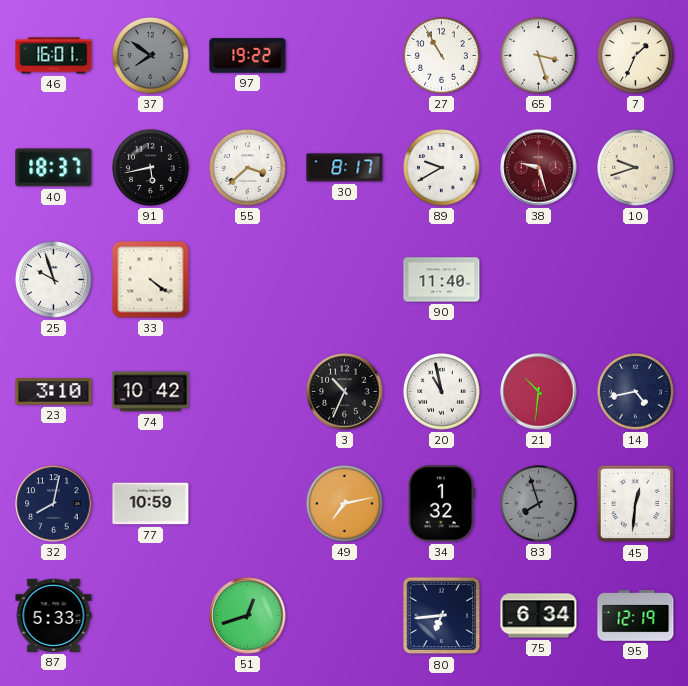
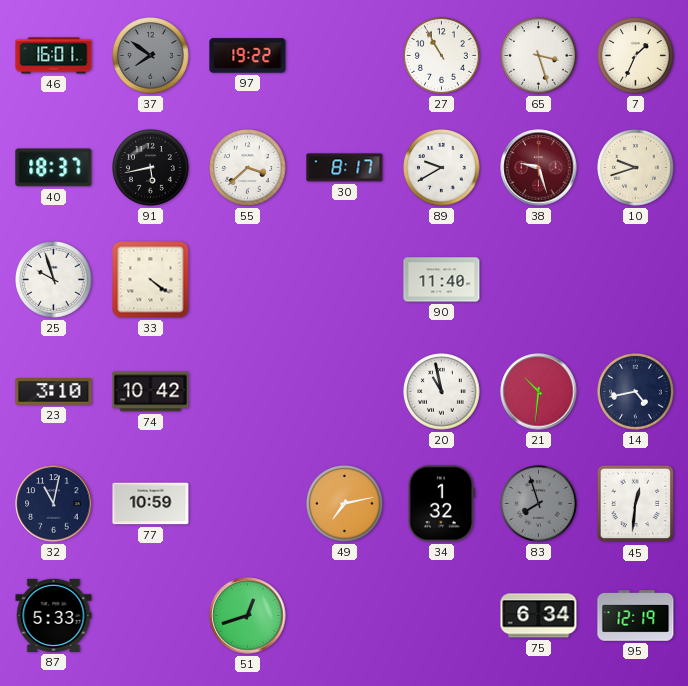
3: 10:34 -> none (345, 392)
32: 8:02 -> 11:02 (54, 504)
80: 6:44 -> none (442, 616)
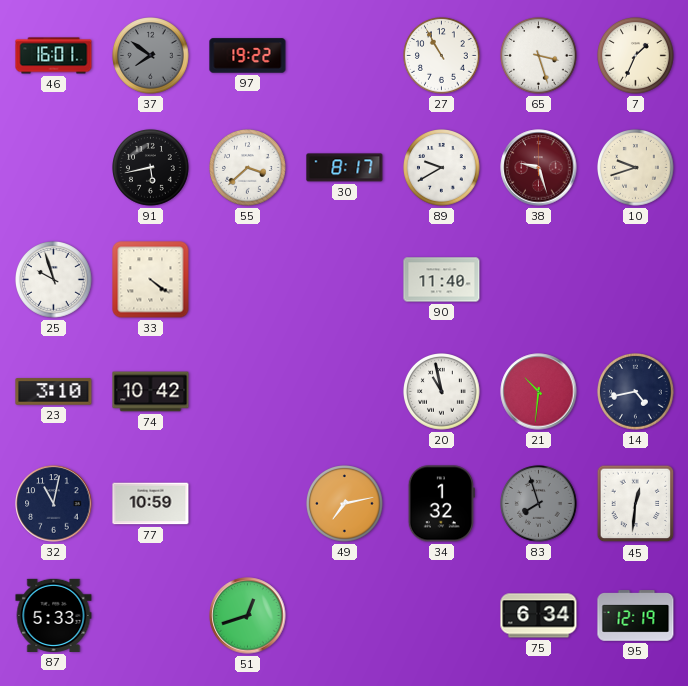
40: 18:37 -> none (54, 168)
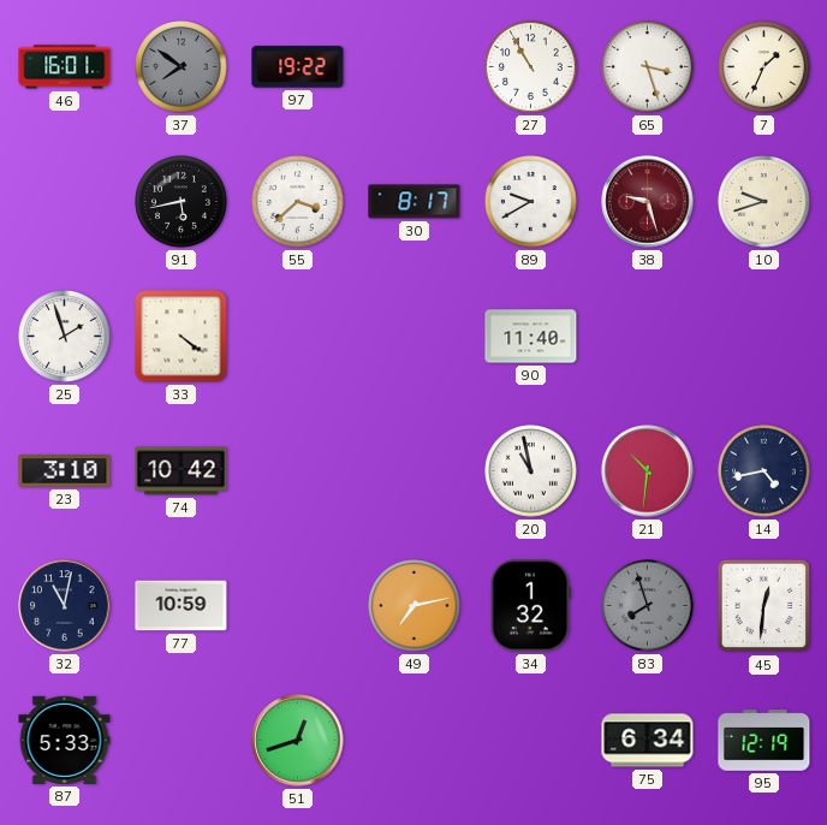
25: 9:57 -> 1:57 (65, 337)
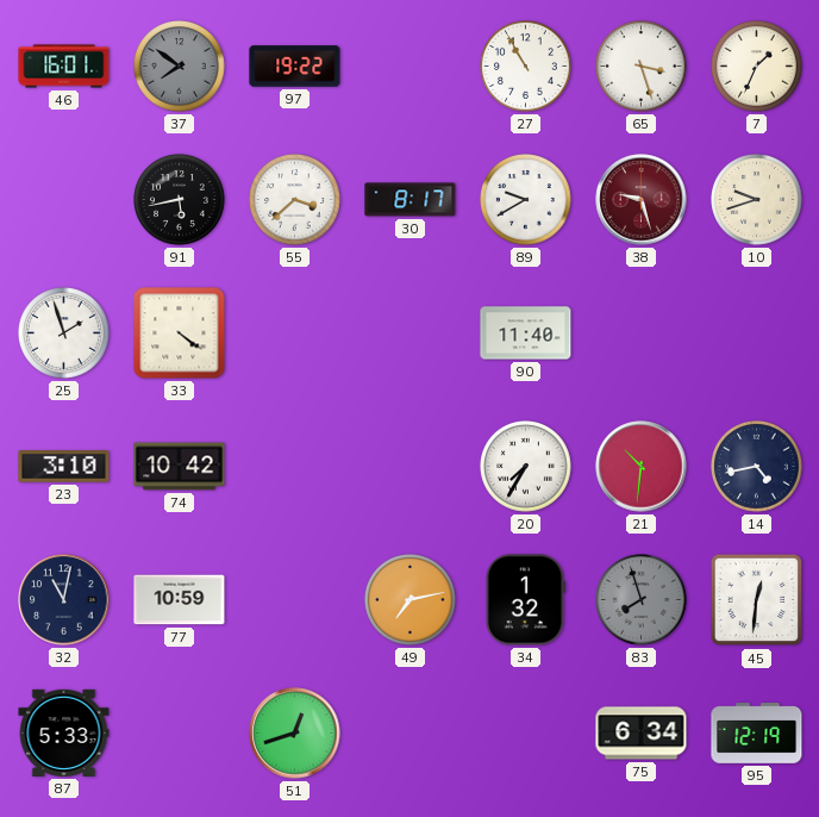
20: 10:58 -> 7:35 (526, 467)
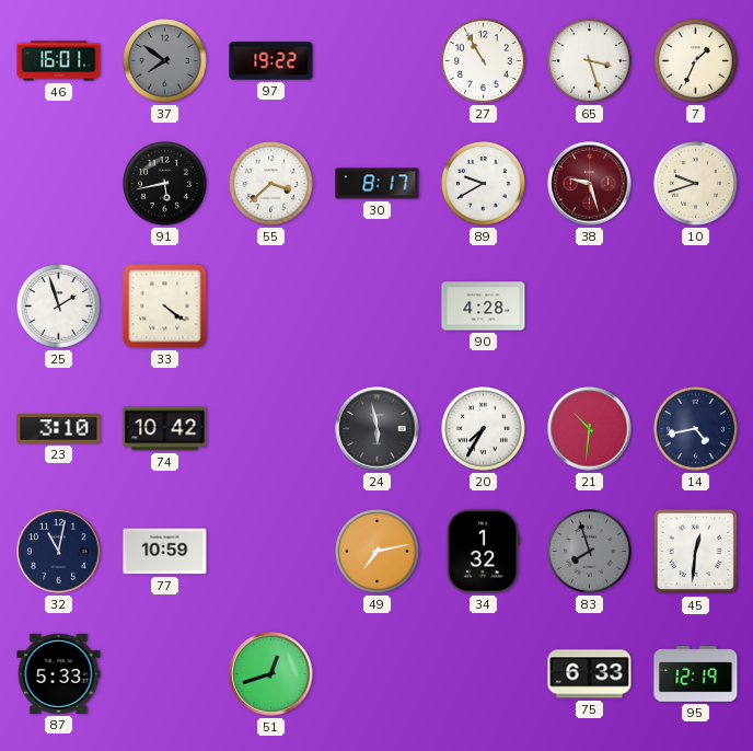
90: 11:40 -> 4:28 (484, 307)
24: none -> 5:58 (378, 429)
75: 6:34 -> 6:33 (590, 674)
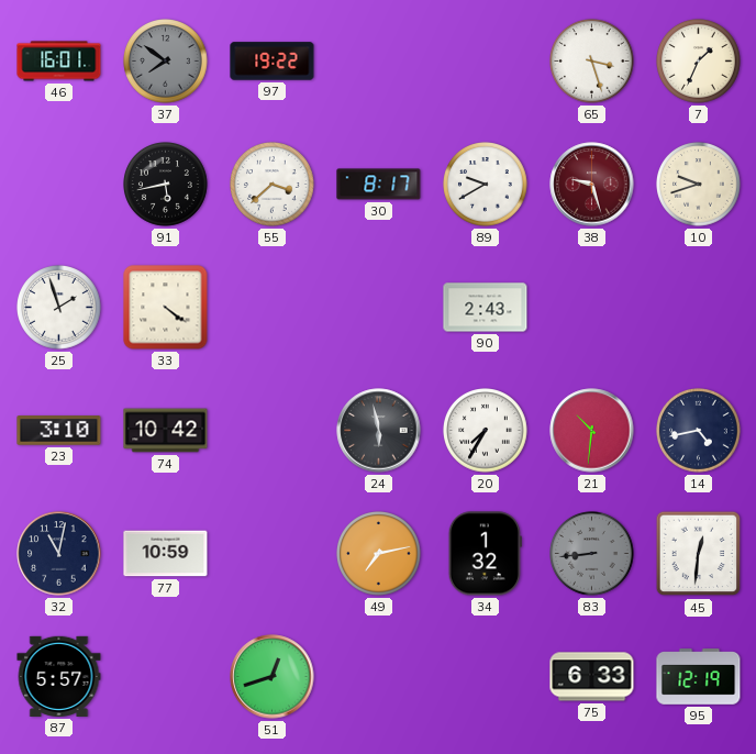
27: 10:55 -> none (484, 61)
90: 4:28 -> 2:43 (486, 308)
83: 7:57 -> 8:44 (592, 554)
87: 5:33 -> 5:57 (59, 676)
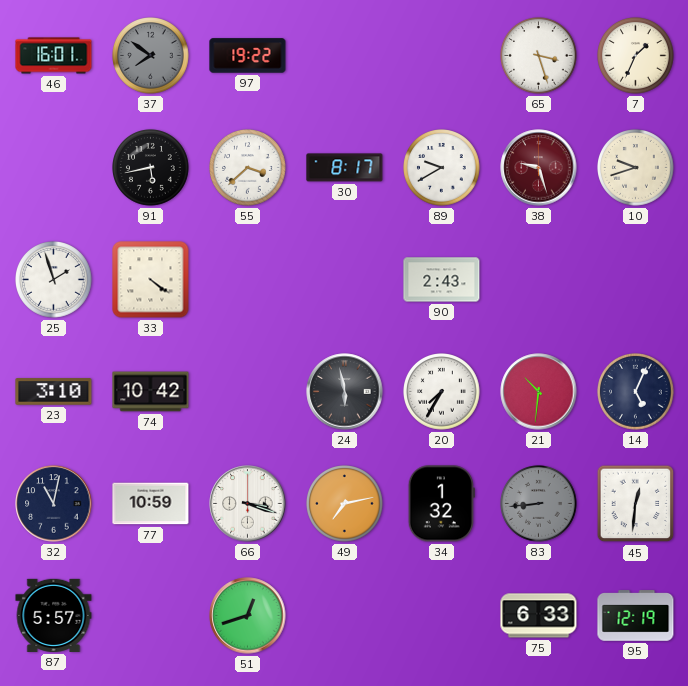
14: 4:43 -> 5:04 (636, 392)
66: none -> 3:18 (248, 504)
